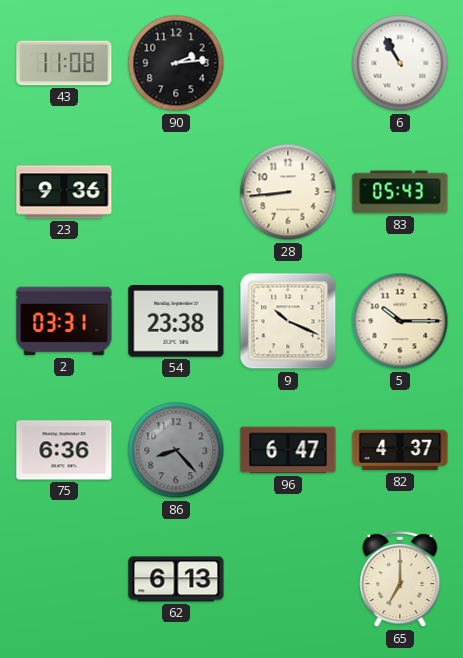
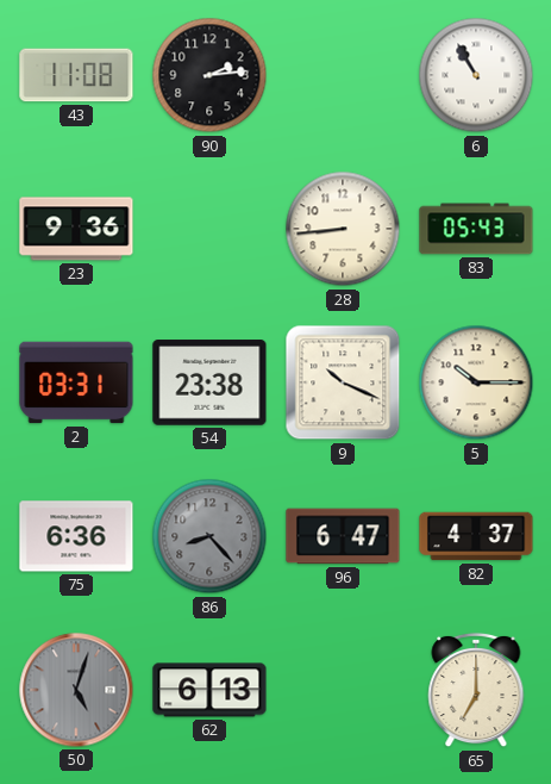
50: none -> 5:03 (76, 690)
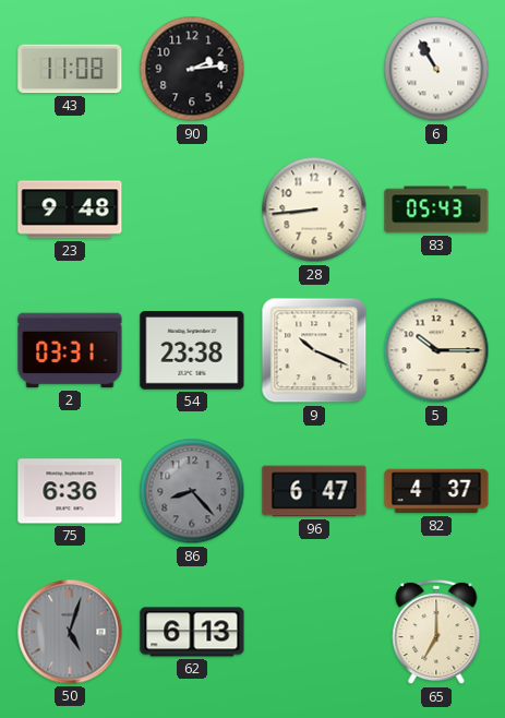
23: 9:36 -> 9:48 (70, 210)
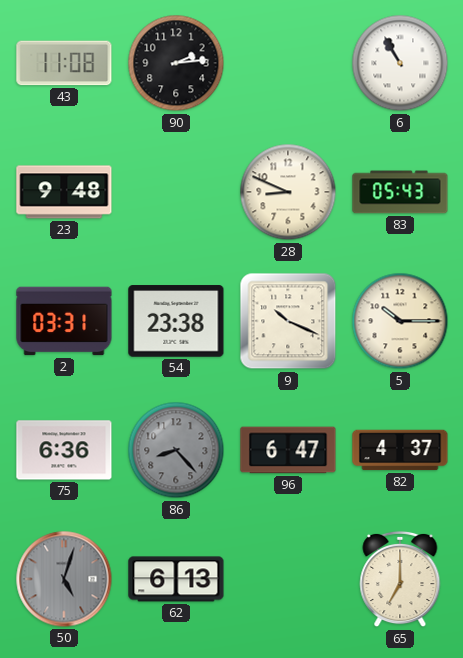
28: 8:44 -> 8:49 (288, 192)
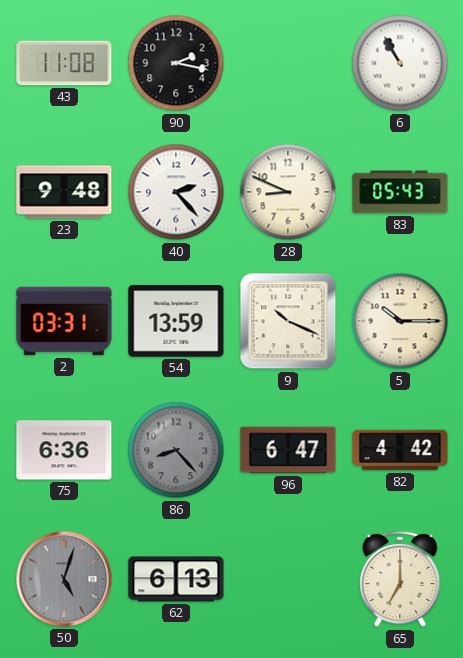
90: 2:14 -> 2:17 (176, 63)
40: none -> 2:23 (176, 192)
54: 23:38 -> 13:59 (176, 321)
82: 4:37 -> 4:42 (400, 450)
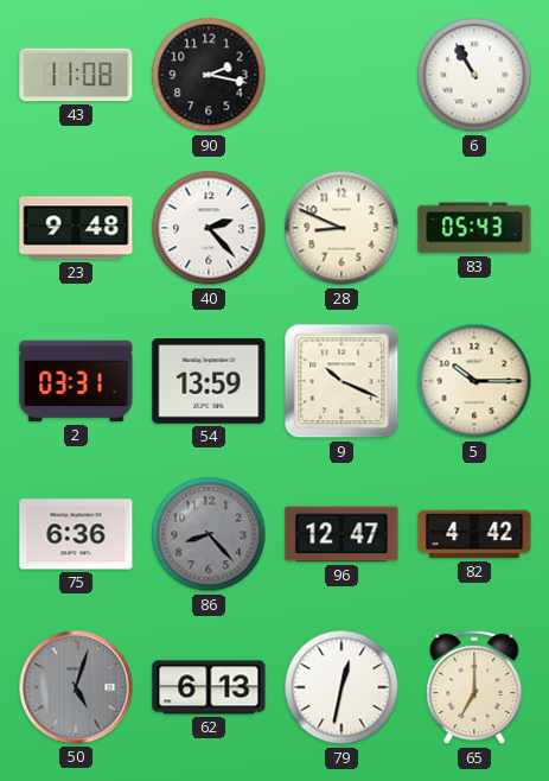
96: 6:47 -> 12:47 (341, 534)
79: none -> 12:32 (341, 687)
